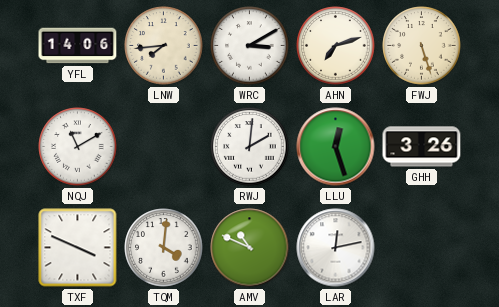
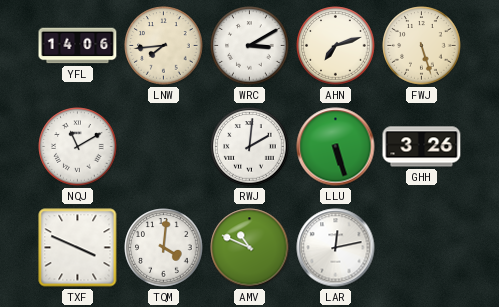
LLU: 12:27 -> 5:27 (336, 147)
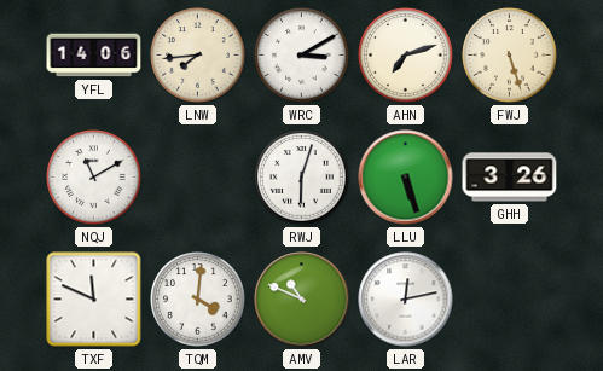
RWJ: 2:01 -> 6:03 (302, 178)
TXF: 3:49 -> 11:49 (94, 300)
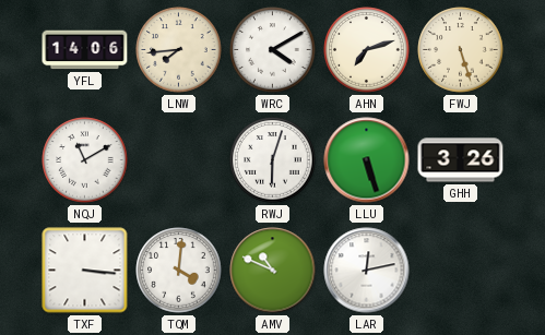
WRC: 3:10 -> 4:10 (273, 50)
TXF: 11:49 -> 3:16 (85, 271)
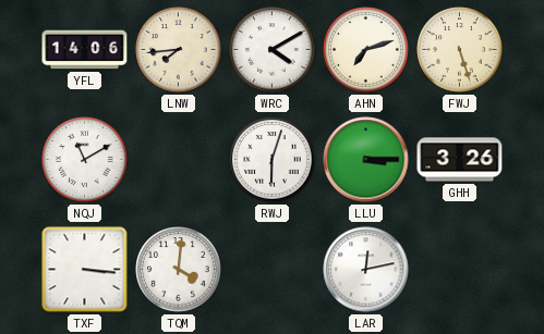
LLU: 5:27 -> 3:15 (366, 160)
AMV: 10:49 -> none (273, 271)
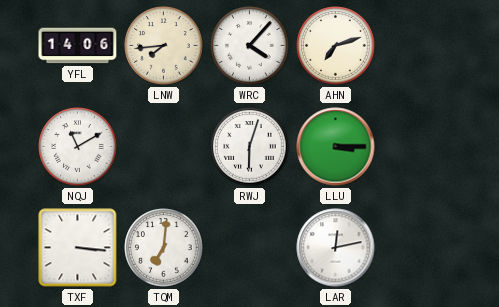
WRC: 4:10 -> 4:07 (250, 46)
FWJ: 5:27 -> none (460, 50)
GHH: 3:26 -> none (460, 160)
TQM: 4:01 -> 7:01 (164, 248)
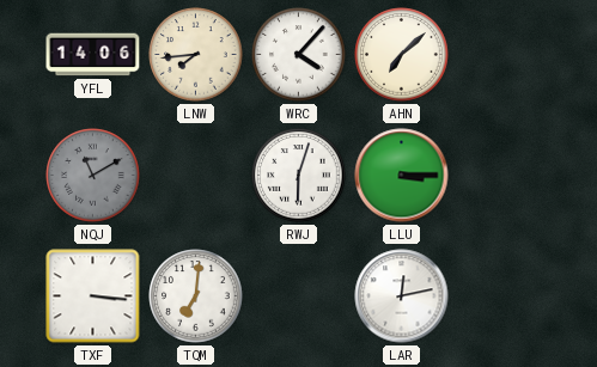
AHN: 7:12 -> 7:08 (402, 55)
NQJ dial: white -> grey (93, 176)
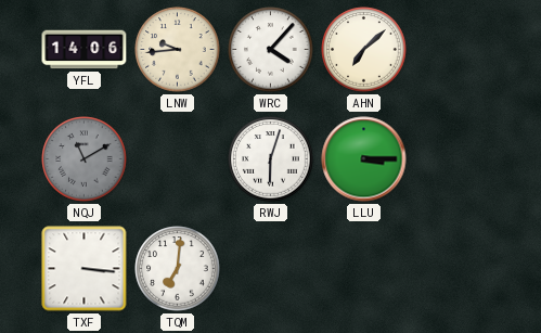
LNW: 7:44 -> 9:44 (178, 50)
LAR: 12:13 -> none (402, 296)
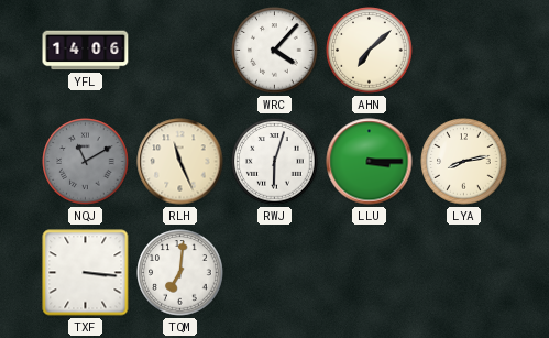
LNW: 9:44 -> none (178, 50)
RLH: none -> 11:26 (180, 162)
LYA: none -> 8:13 (464, 162)
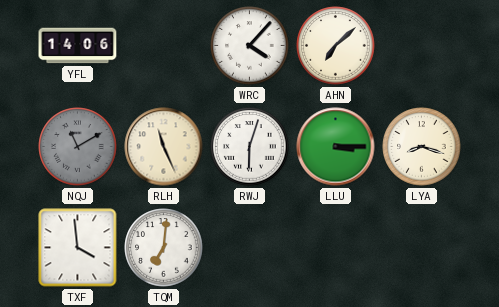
LYA: 8:13 -> 8:18 (422, 147)
TXF: 3:16 -> 3:59 (78, 248)
